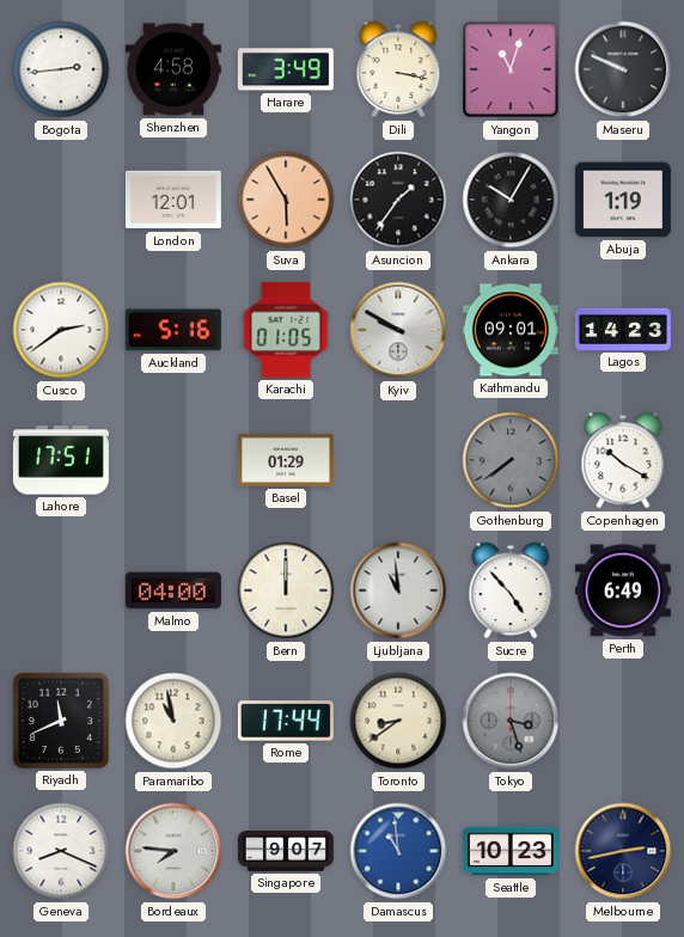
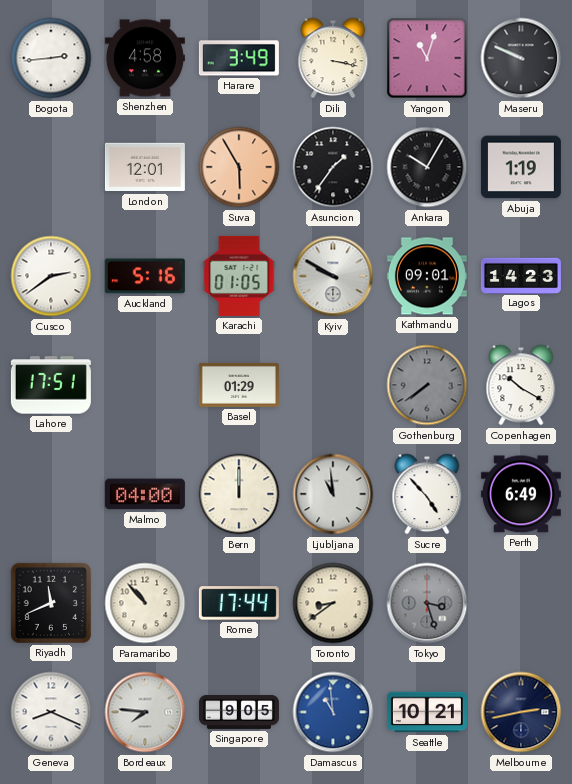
Paramaribo: 10:58 -> 10:53 (145, 603)
Singapore: 9:07 -> 9:05 (239, 713)
Seattle: 10:23 -> 10:21 (427, 712)
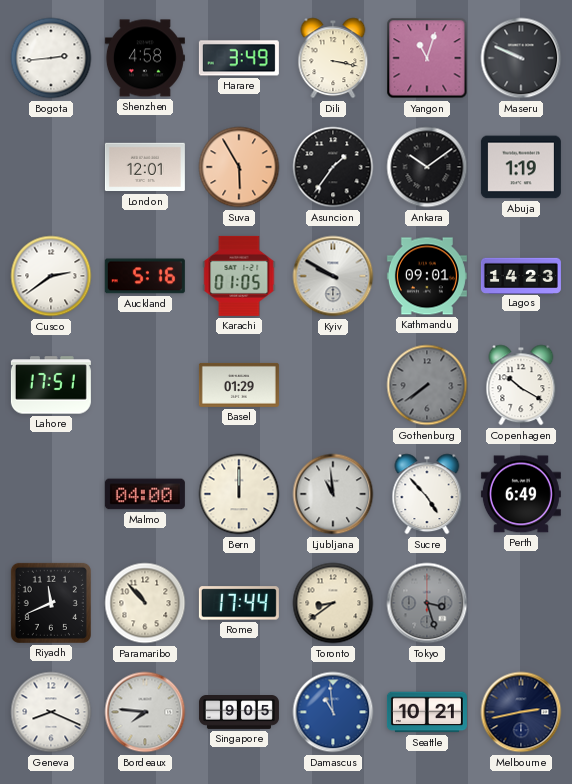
Ankara: 10:05 -> 10:09 (427, 167)
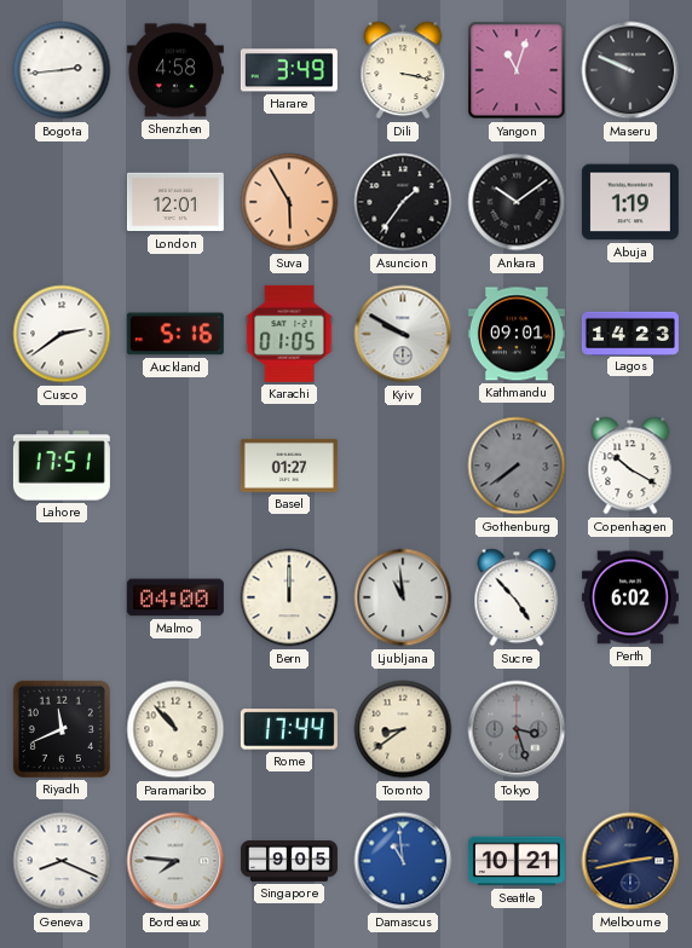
Basel: 01:29 -> 01:27 (289, 466)
Perth: 6:49 -> 6:02 (630, 597)
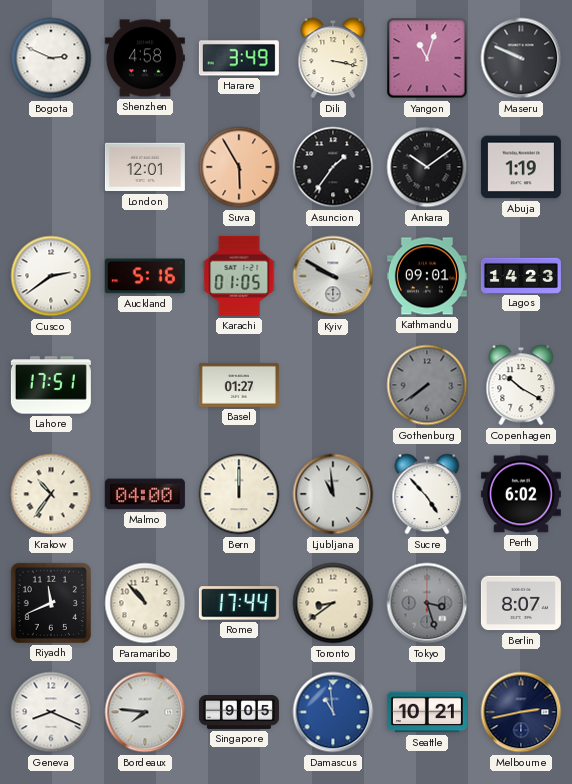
Bogota: 2:44 -> 2:49 (51, 58)
Krakow: none -> 10:36 (51, 494)
Berlin: none -> 8:07 (521, 603)
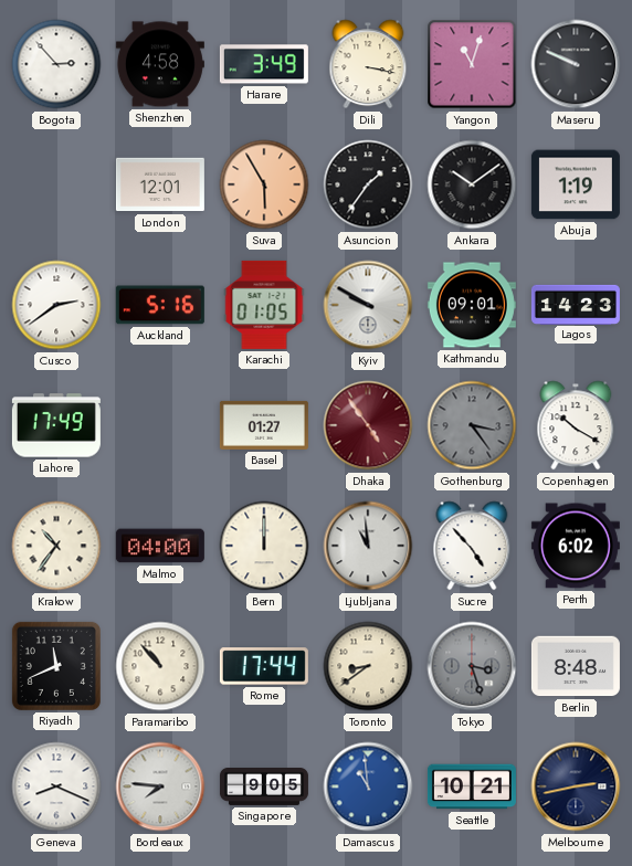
Bogota: 2:49 -> 2:53 (56, 64)
Lahore: 17:51 -> 17:49 (56, 425)
Dhaka: none -> 4:54 (368, 425)
Gothenburg: 7:39 -> 3:24 (472, 425)
Berlin: 8:07 -> 8:48 (576, 666)
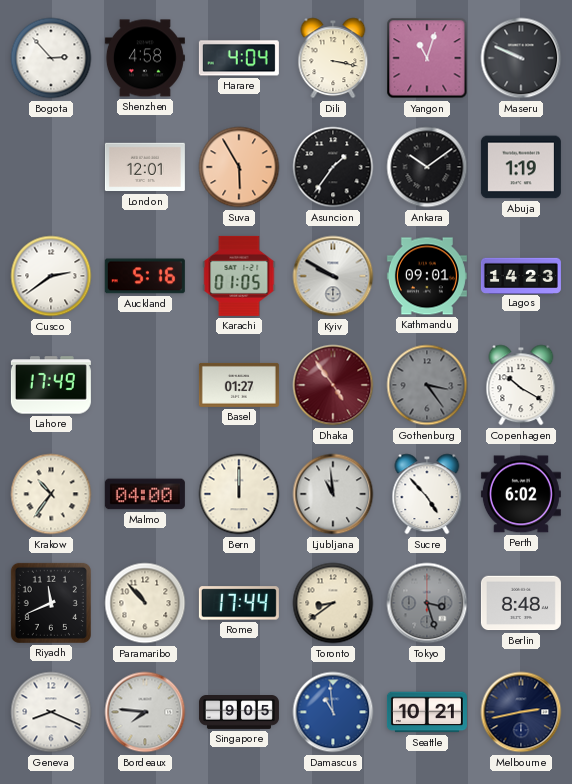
Harare: 3:49 -> 4:04 (239, 58)
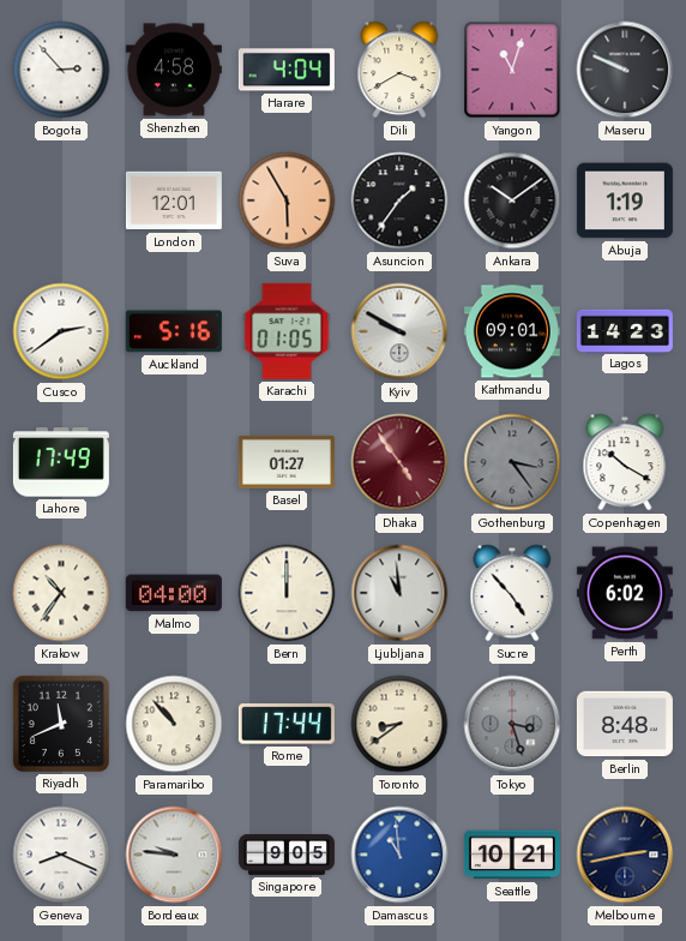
Dili: 3:17 -> 3:40 (399, 70)
Bordeaux: 7:46 -> 9:46 (174, 855)
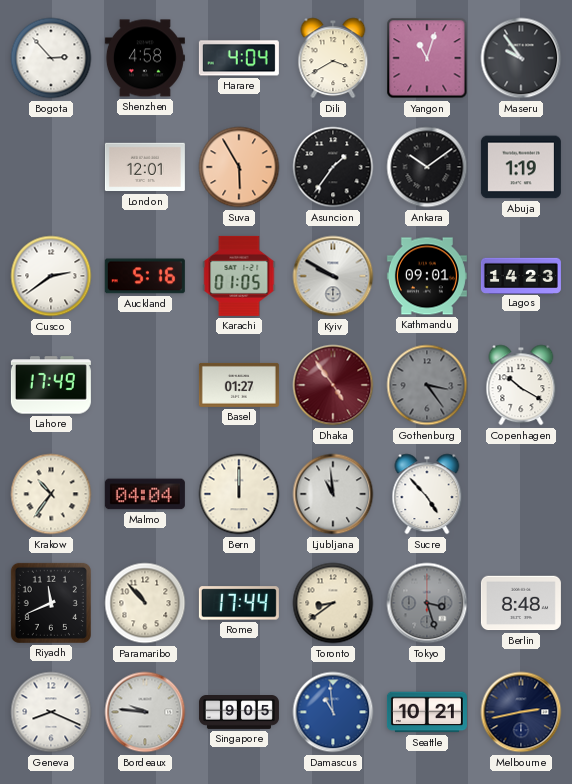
Maseru: 9:49 -> 9:54 (521, 58)
Malmo: 04:00 -> 04:04 (145, 494)
Perth: 6:02 -> none (625, 593)
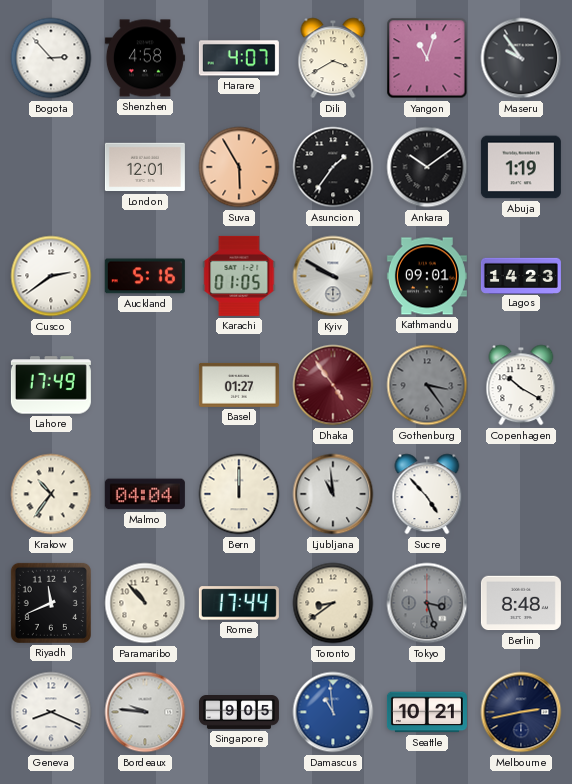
Harare: 4:04 -> 4:07 (239, 58)
